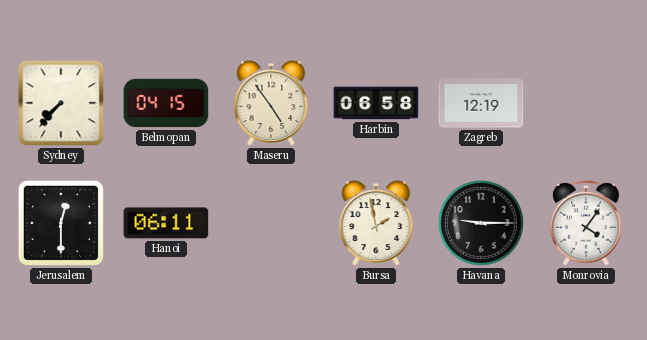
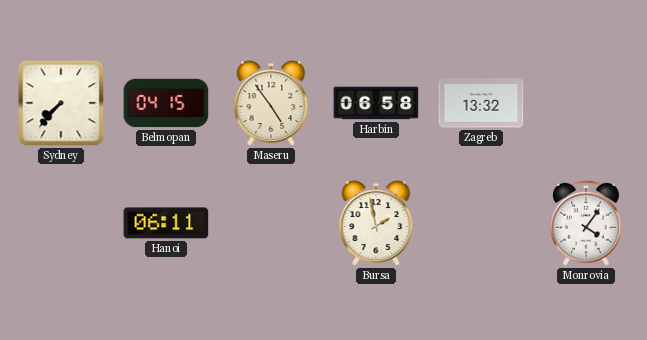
Zagreb: 12:19 -> 13:32 (481, 103)
Jerusalem: 12:30 -> none (61, 223)
Havana: 9:15 -> none (481, 223)
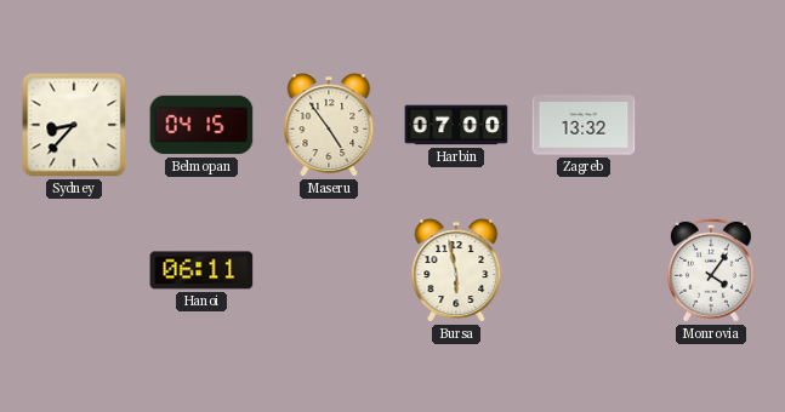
Sydney: 7:37 -> 8:37 (74, 125)
Harbin: 06:58 -> 07:00 (456, 125)
Bursa: 1:58 -> 5:58 (456, 270)
